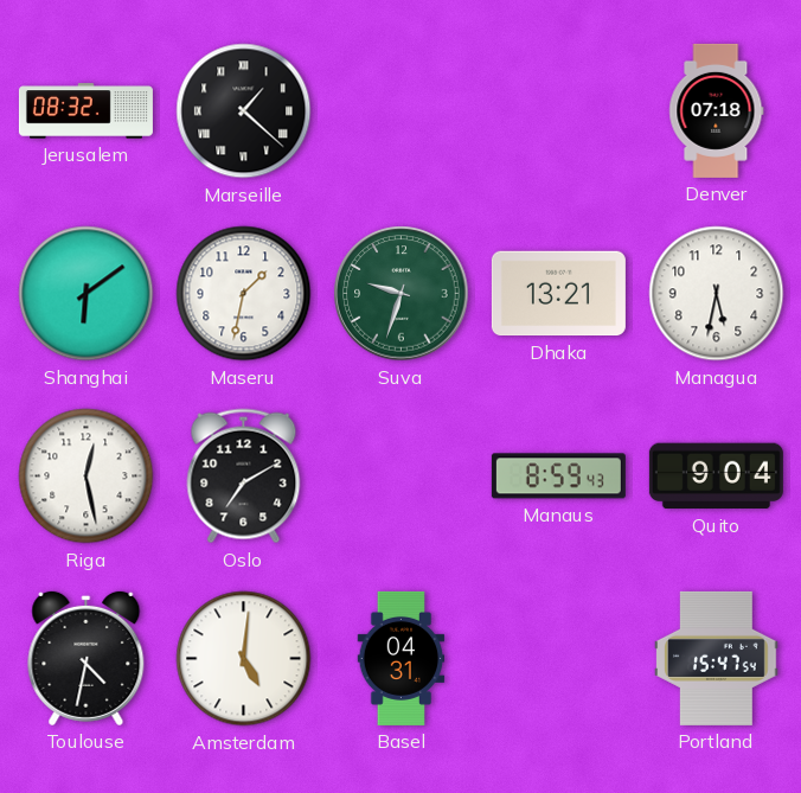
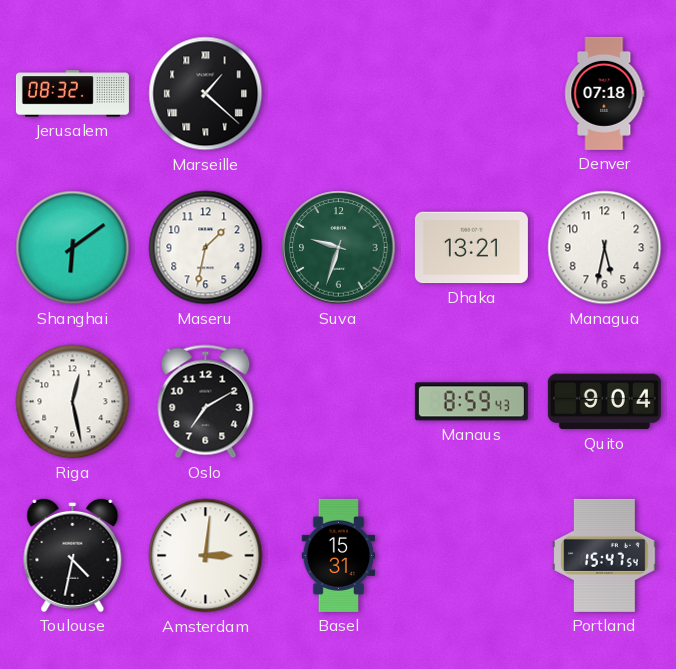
Amsterdam: 5:01 -> 3:01 (206, 556)
Basel: 04:31 -> 15:31 (339, 555)
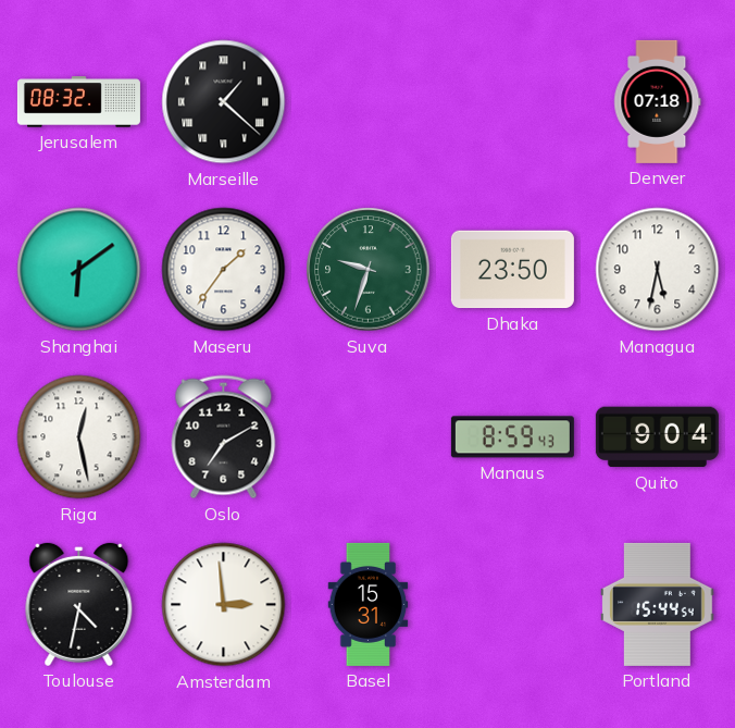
Maseru: 1:32 -> 1:36 (224, 270)
Dhaka: 13:21 -> 23:50 (512, 270)
Amsterdam: 3:01 -> 2:59 (224, 605)
Portland: 15:47 -> 15:44 (658, 604)
